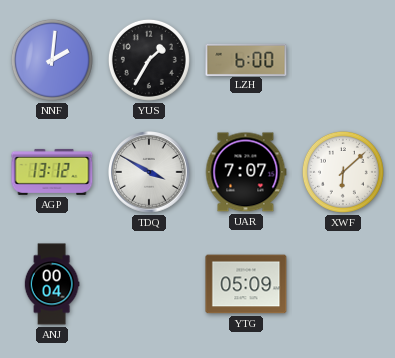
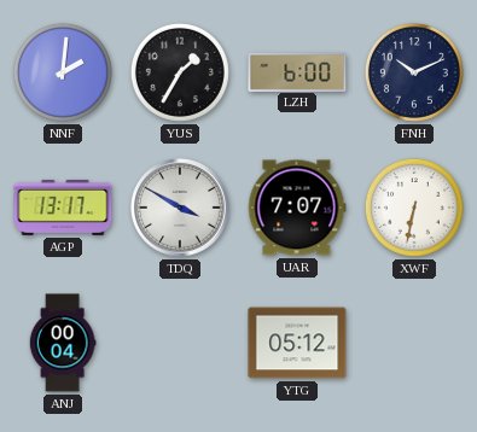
FNH: none -> 10:11 (414, 72)
AGP: 13:12 -> 13:17 (63, 208)
XWF: 6:08 -> 6:32 (414, 208)
YTG: 05:09 -> 05:12 (297, 343)
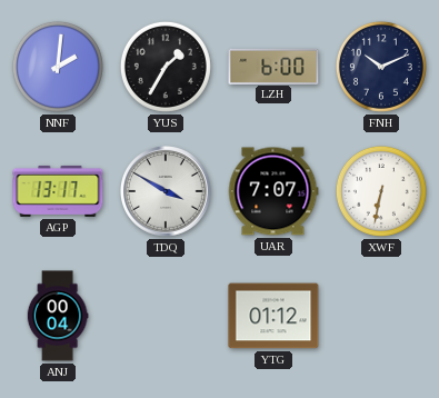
YTG: 05:12 -> 01:12 (273, 316)
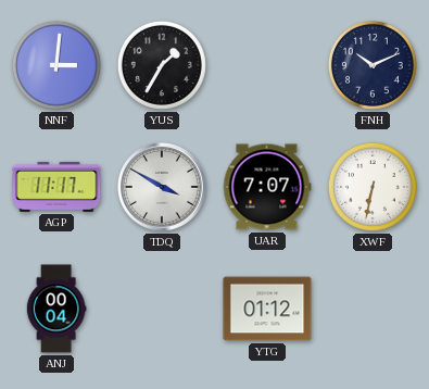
NNF: 2:01 -> 3:01 (56, 65)
LZH: 6:00 -> none (273, 66)
AGP: 13:17 -> 11:17 (56, 187)
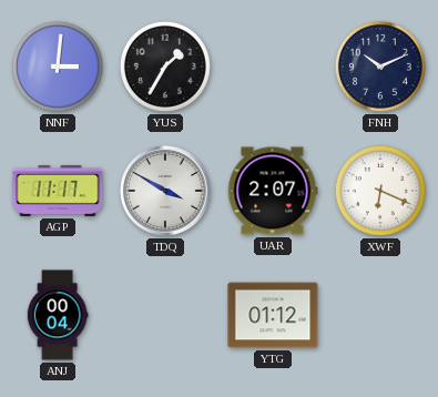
UAR: 7:07 -> 2:07 (273, 191)
XWF: 6:32 -> 6:19 (380, 191)
